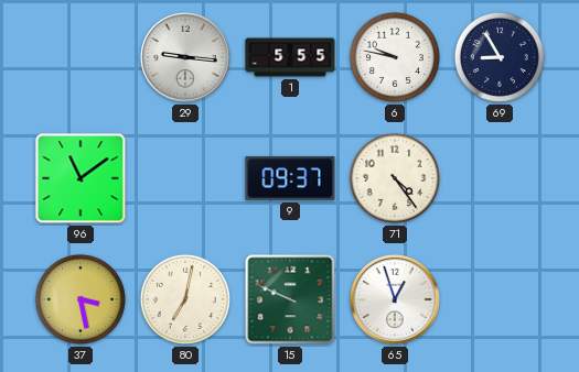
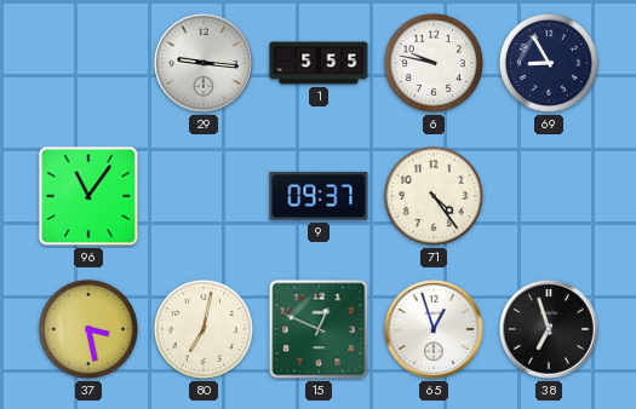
96: 11:09 -> 11:06 (88, 196)
15: 9:49 -> 12:49 (319, 329)
38: none -> 6:57 (549, 329)
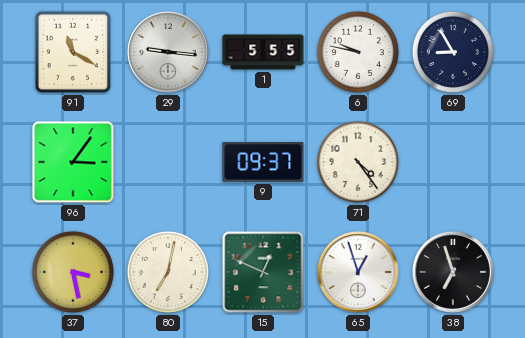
91: none -> 11:20 (73, 52)
96: 11:06 -> 3:06 (73, 162)
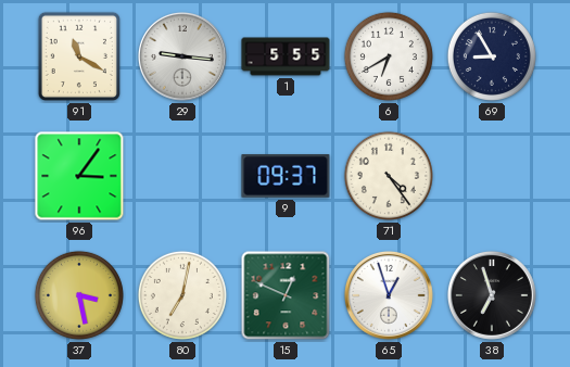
6: 9:47 -> 6:40 (389, 56)
